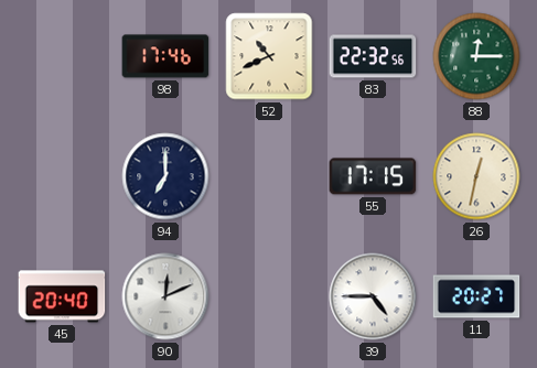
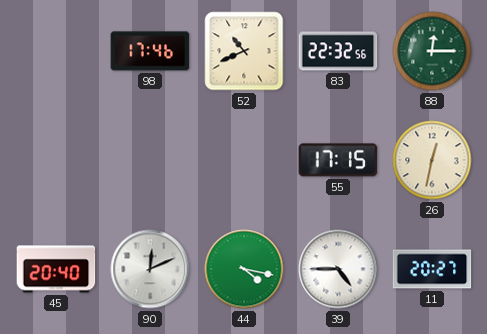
94: 7:00 -> none (165, 176)
44: none -> 4:17 (244, 269)
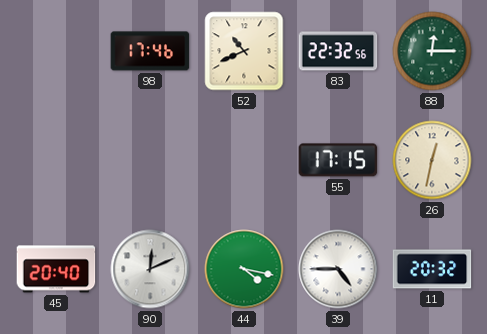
11: 20:27 -> 20:32 (432, 269)
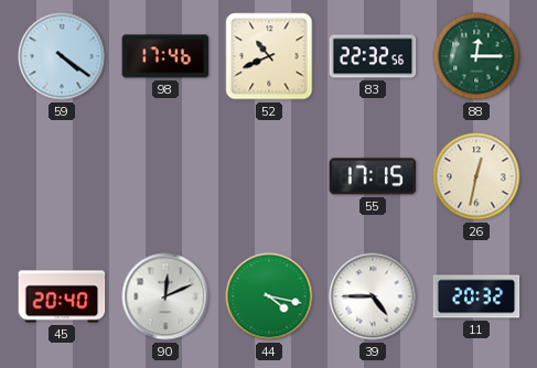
59: none -> 4:21 (62, 56)
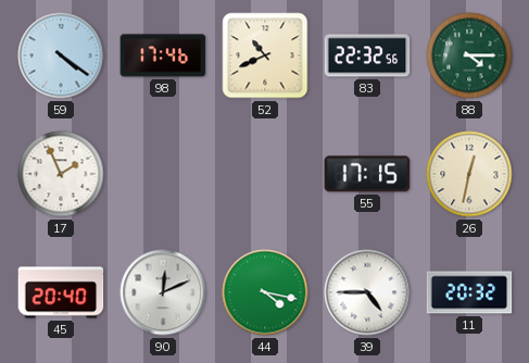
88: 12:15 -> 4:15 (469, 55)
17: none -> 1:56 (61, 174)
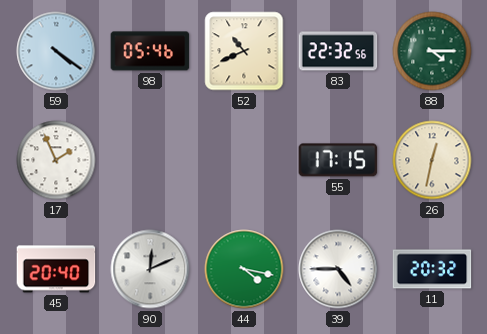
98: 17:46 -> 05:46 (150, 51)
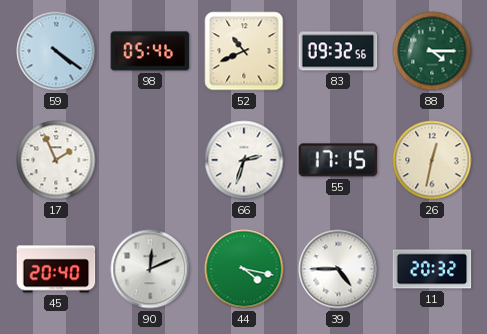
83: 22:32 -> 09:32 (338, 51)
66: none -> 2:33 (244, 160)
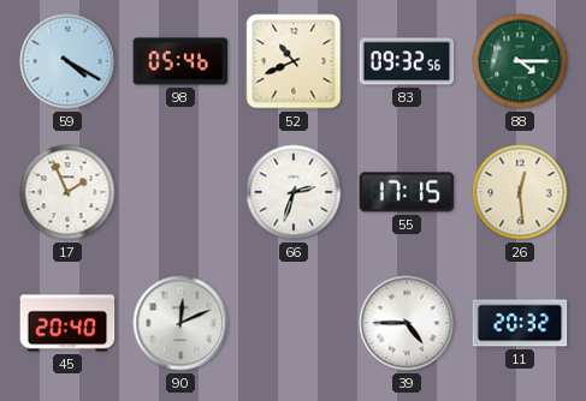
59: 4:21 -> 4:20 (67, 61)
26: 12:32 -> 12:29 (520, 192)
44: 4:17 -> none (244, 269)
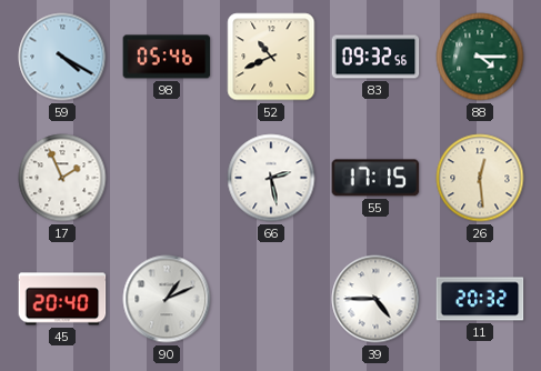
66: 2:33 -> 2:28 (271, 178)
90: 12:11 -> 1:11 (167, 299)
